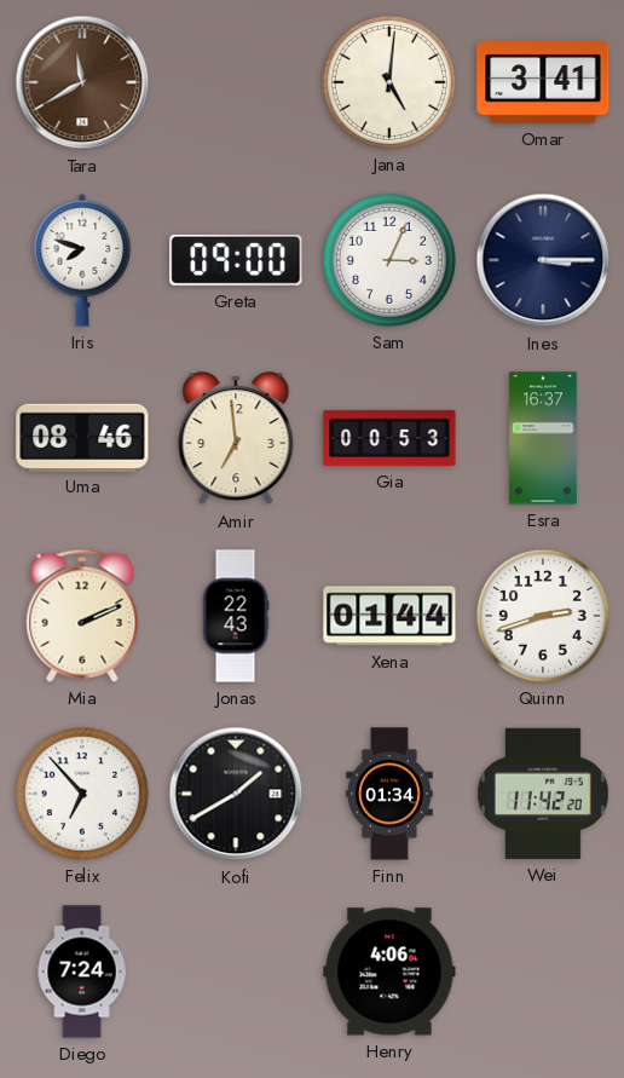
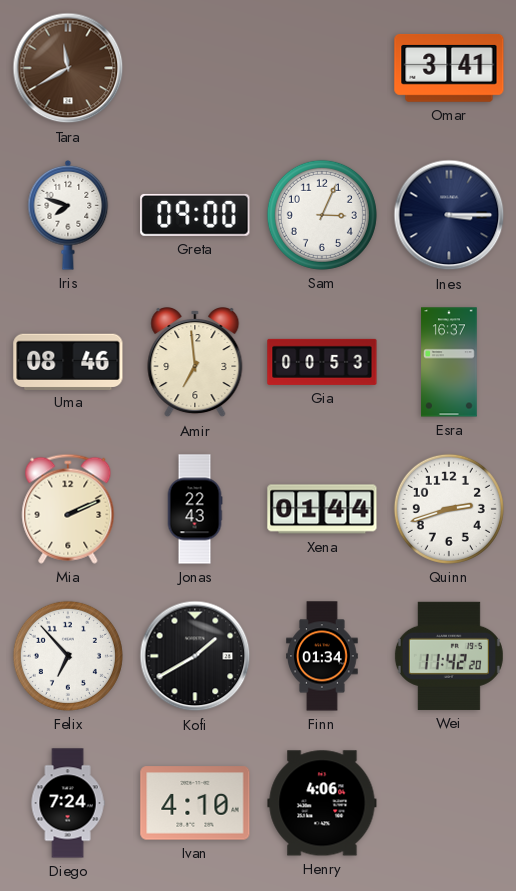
Jana: 5:01 -> none (389, 82)
Ivan: none -> 4:10 (195, 803)
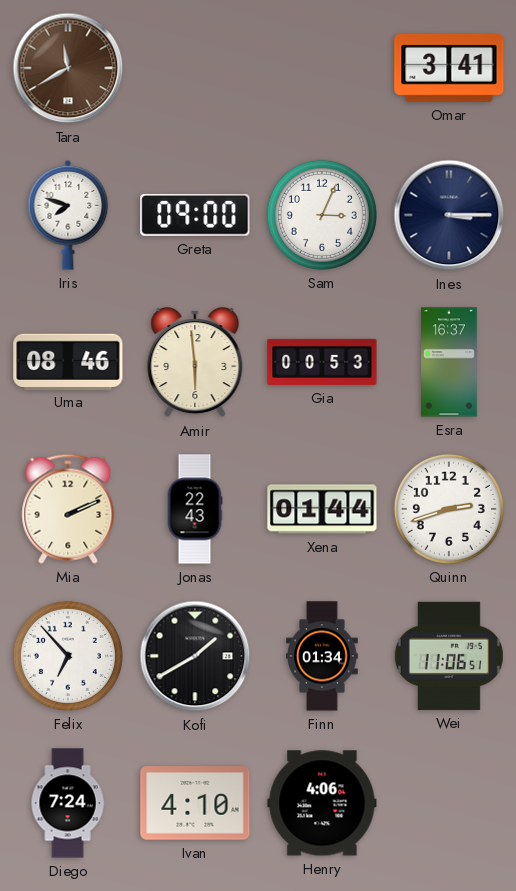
Amir: 6:59 -> 5:59 (195, 363)
Wei: 11:42 -> 11:06 (449, 656)
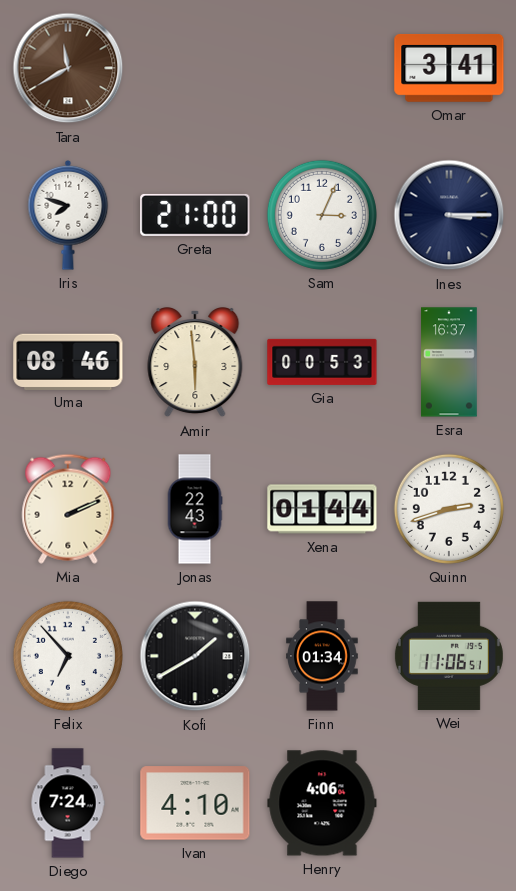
Greta: 09:00 -> 21:00 (195, 215)
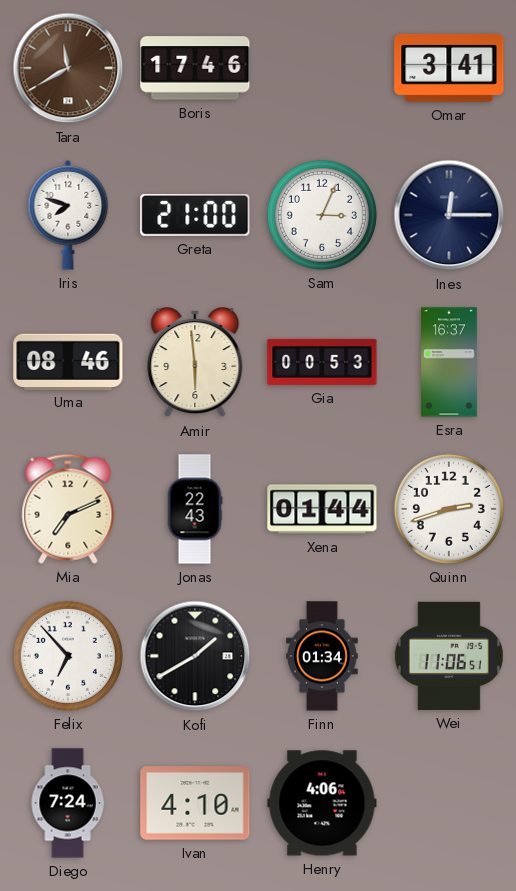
Boris: none -> 17:46 (195, 68)
Ines: 3:15 -> 12:15 (449, 215)
Mia: 2:11 -> 7:11 (68, 509)
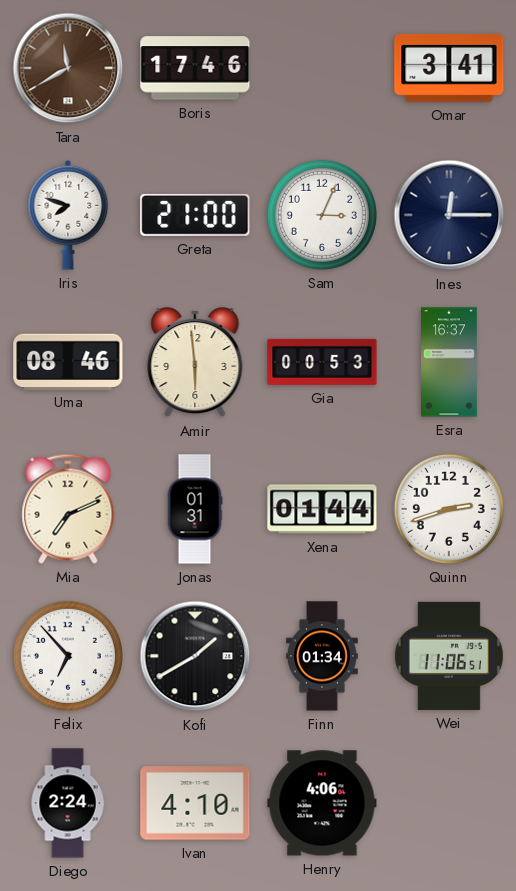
Jonas: 22:43 -> 01:31 (195, 509)
Diego: 7:24 -> 2:24 (68, 803)
